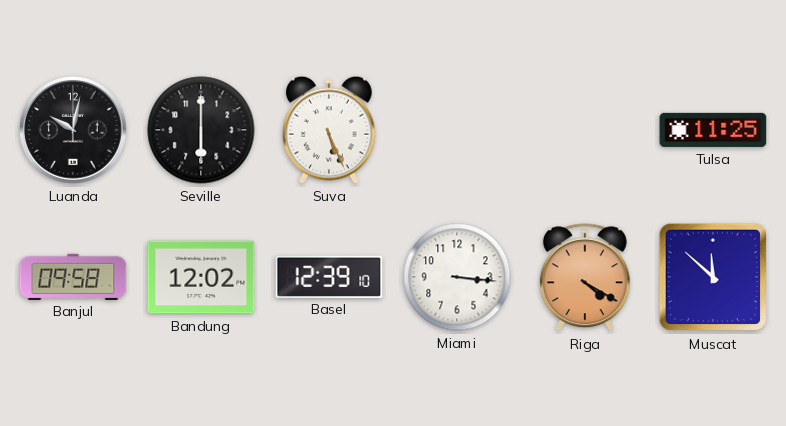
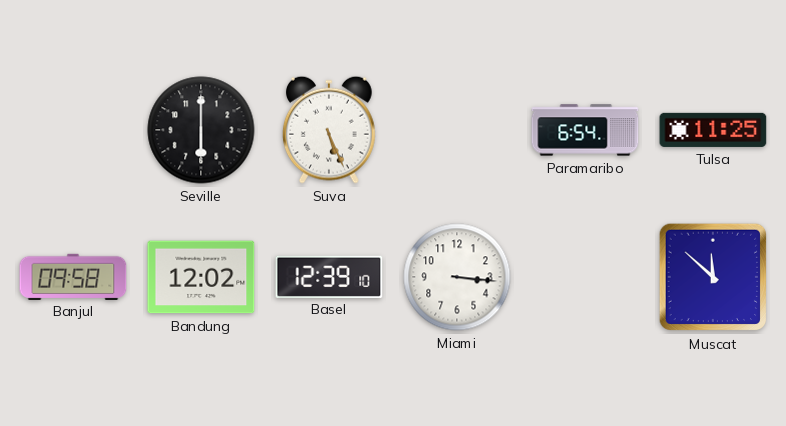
Luanda: 10:02 -> none (73, 130)
Paramaribo: none -> 6:54 (585, 130)
Riga: 4:20 -> none (585, 278)
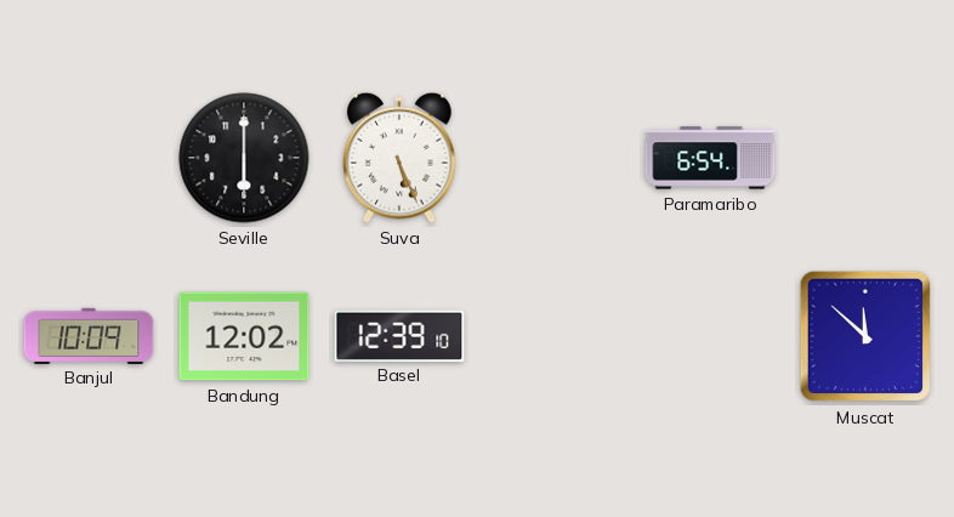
Tulsa: 11:25 -> none (713, 130)
Banjul: 09:58 -> 10:09 (89, 335)
Miami: 3:16 -> none (457, 277)
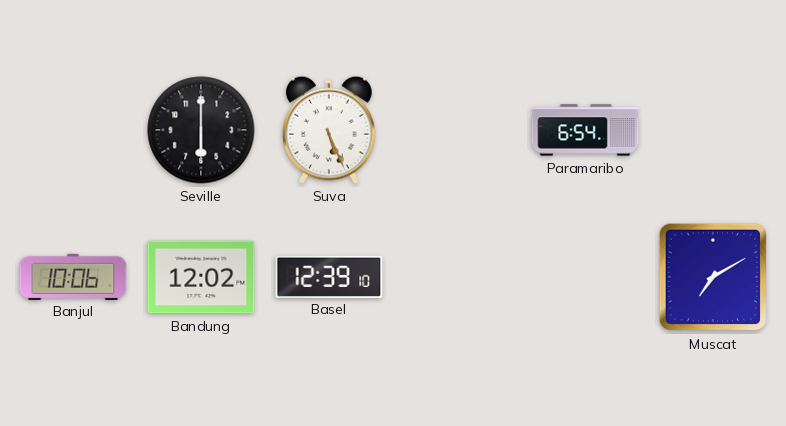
Banjul: 10:09 -> 10:06 (73, 276)
Muscat: 11:52 -> 7:10 (713, 277)
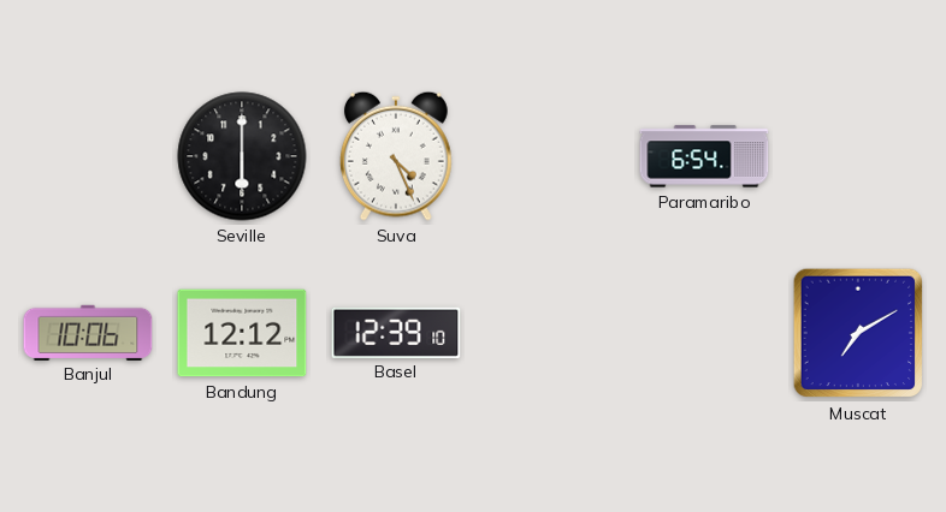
Suva: 5:26 -> 4:26 (396, 156)
Bandung: 12:02 -> 12:12 (242, 333)
